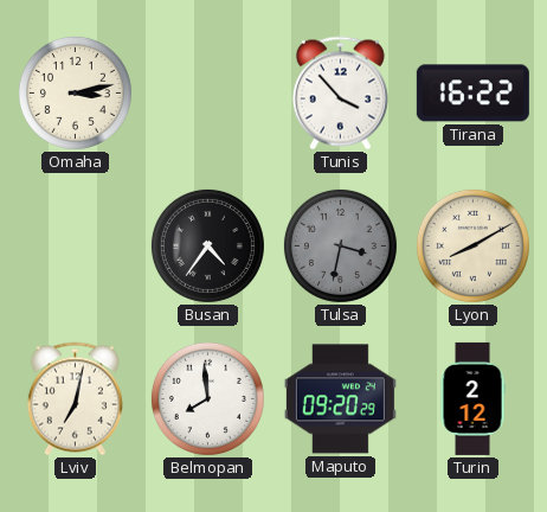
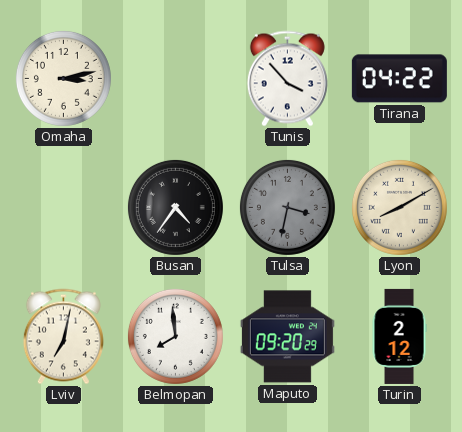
Tirana: 16:22 -> 04:22 (399, 79)
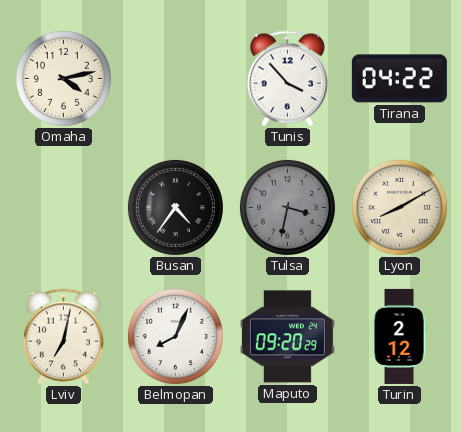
Omaha: 3:13 -> 4:13 (63, 78)
Belmopan: 7:59 -> 8:04 (175, 336)
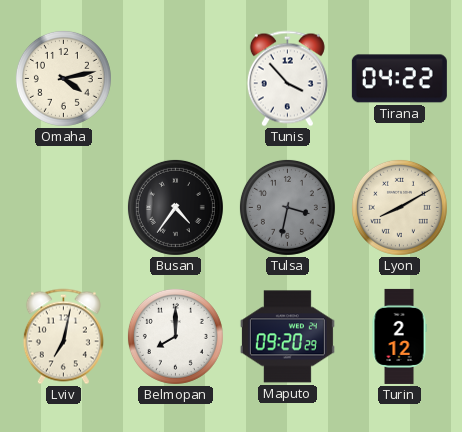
Belmopan: 8:04 -> 8:00 (175, 336)
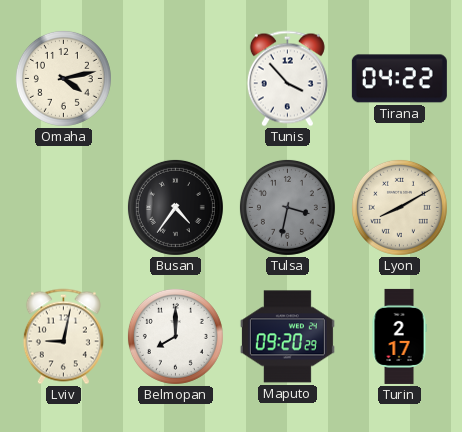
Lviv: 7:02 -> 9:02 (63, 337)
Turin: 2:12 -> 2:17 (399, 336)
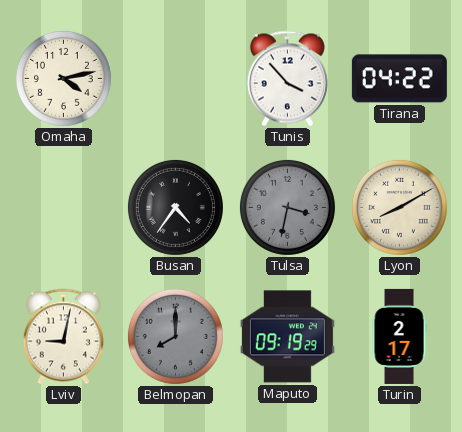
Belmopan dial: white -> grey (175, 336)
Maputo: 09:20 -> 09:19 (287, 337)
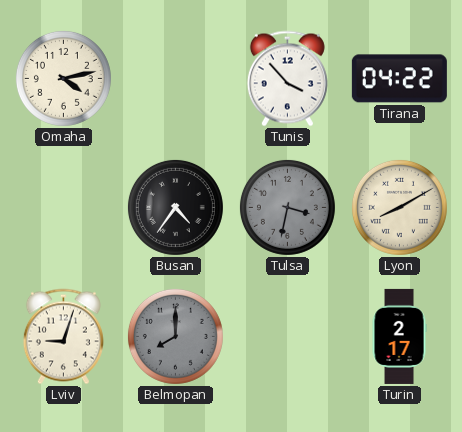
Lviv: 9:02 -> 9:03 (63, 337)
Maputo: 09:19 -> none (287, 337)
